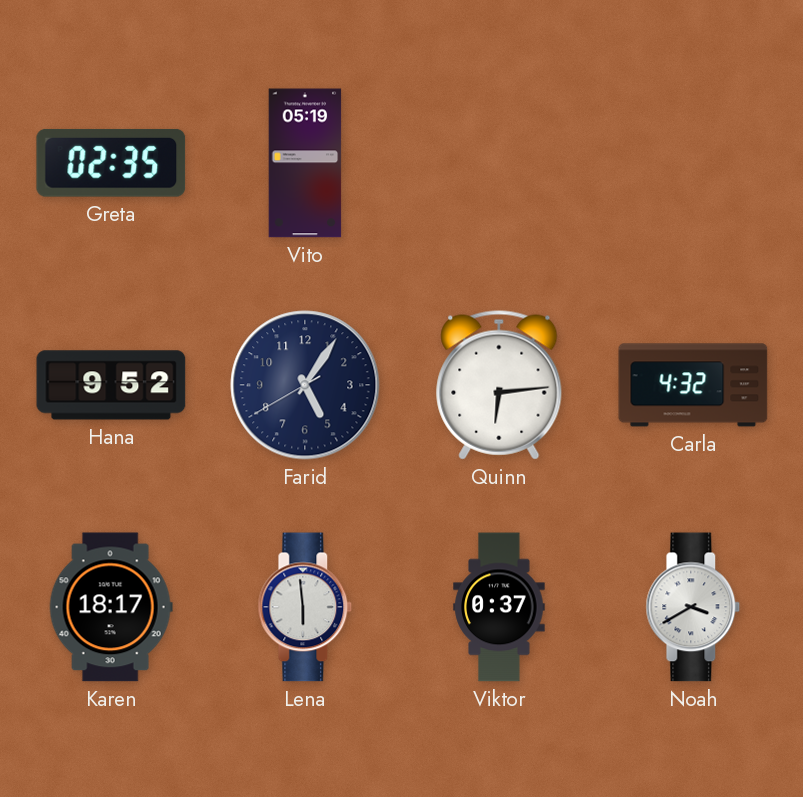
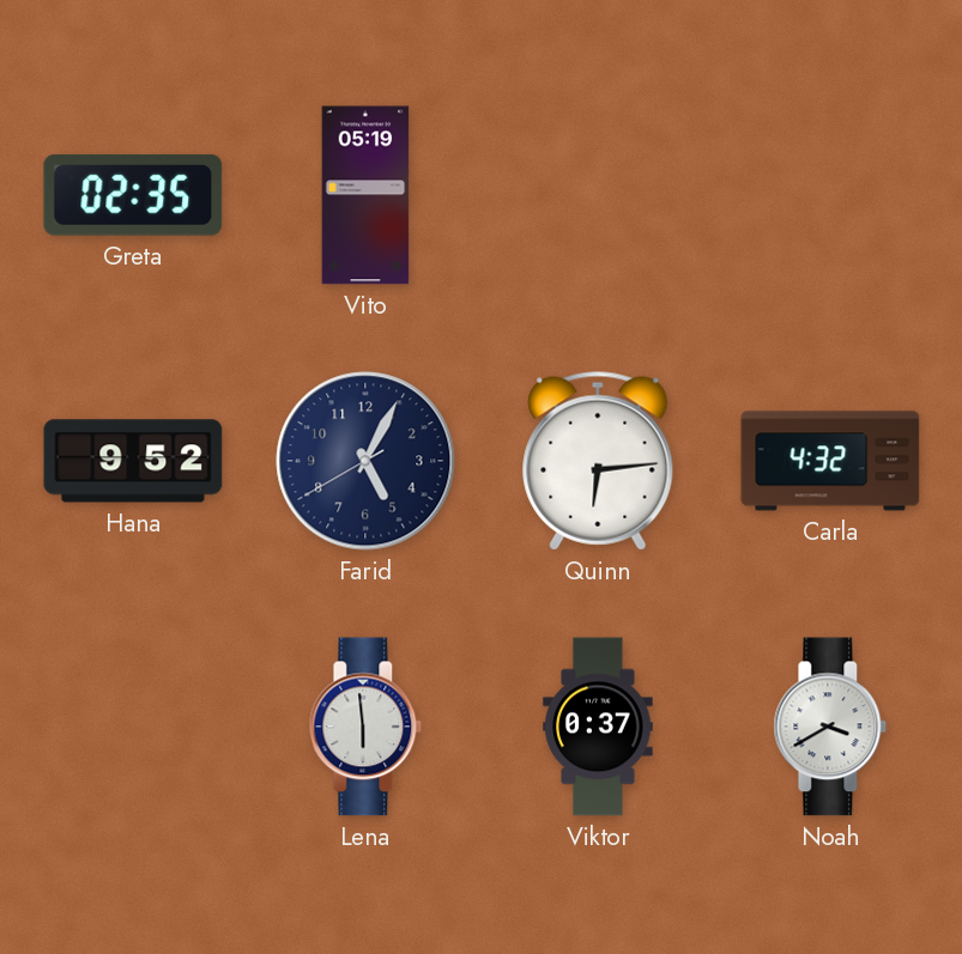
Farid: 5:05 -> 5:04 (365, 461)
Karen: 18:17 -> none (111, 607)
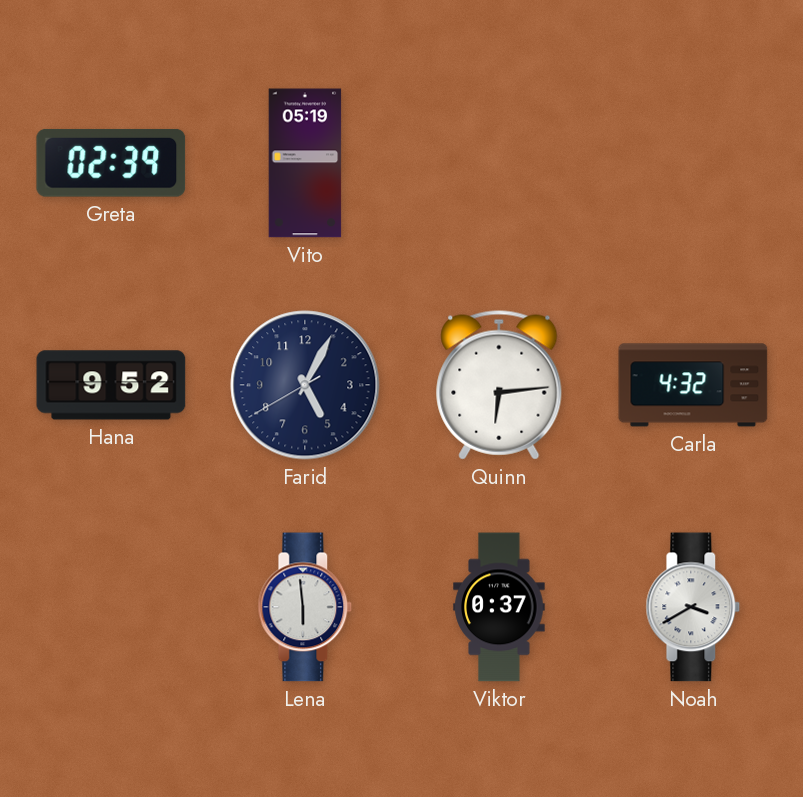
Greta: 02:35 -> 02:39 (111, 163)
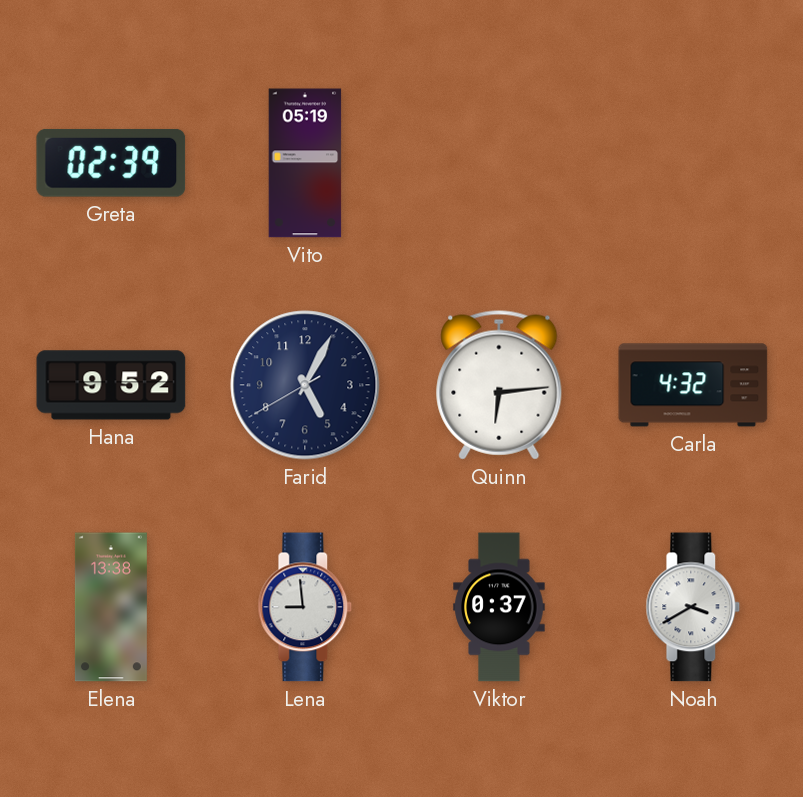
Elena: none -> 13:38 (111, 607)
Lena: 5:59 -> 8:59 (305, 607)
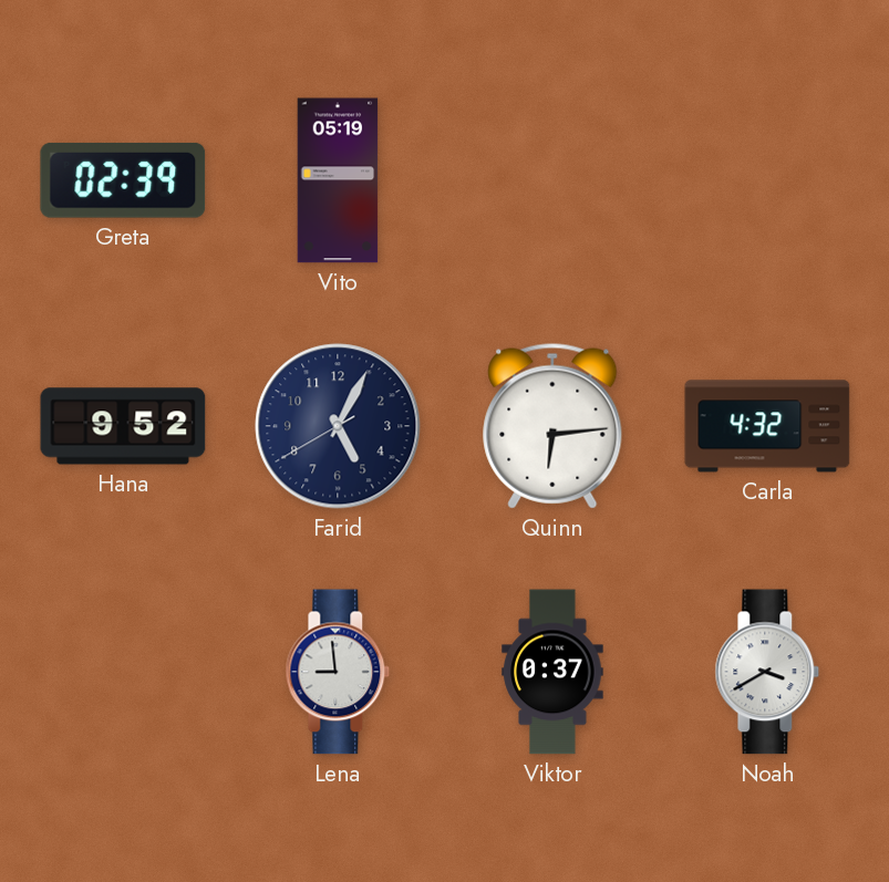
Elena: 13:38 -> none (111, 607)
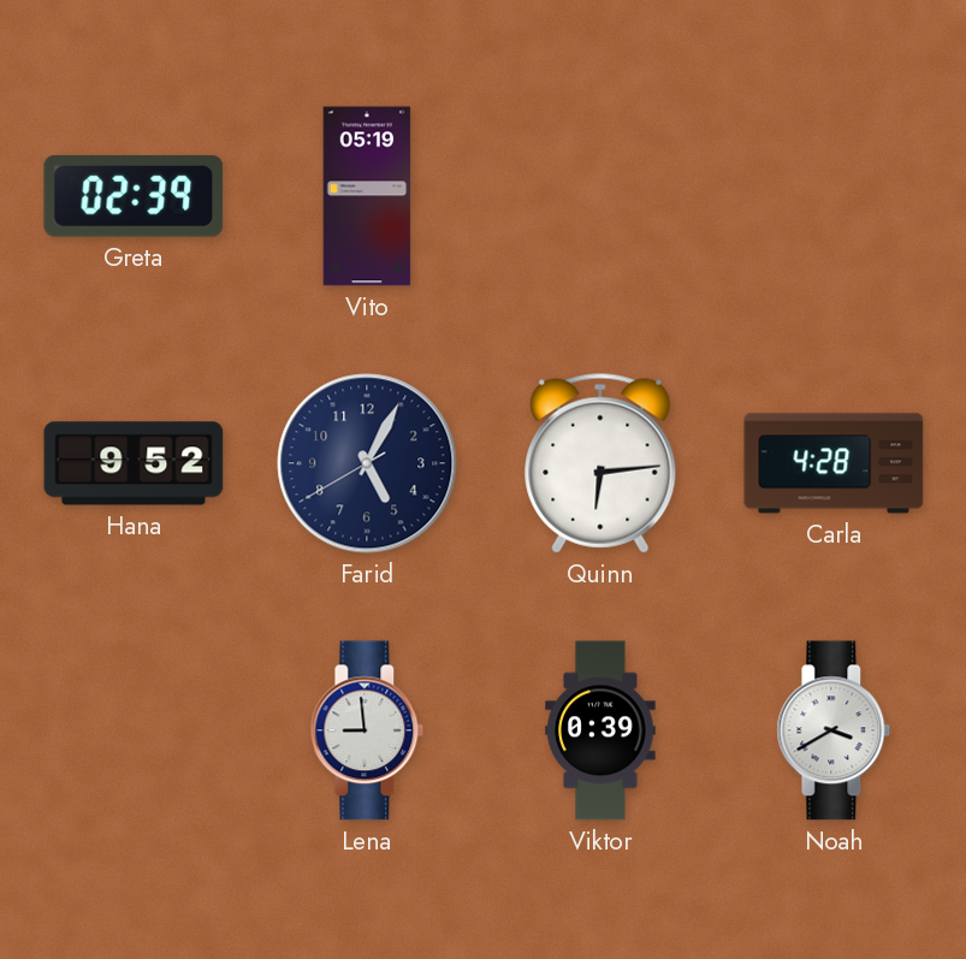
Carla: 4:32 -> 4:28 (834, 463)
Viktor: 0:37 -> 0:39 (600, 730)
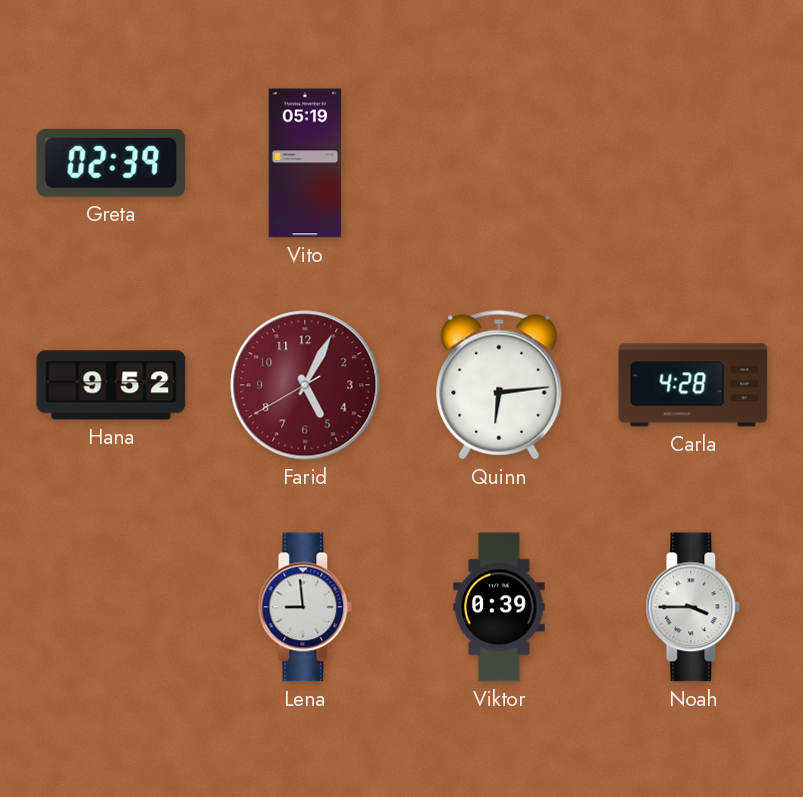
Farid dial: navy -> burgundy (305, 385)
Noah: 3:40 -> 3:45 (693, 607)
